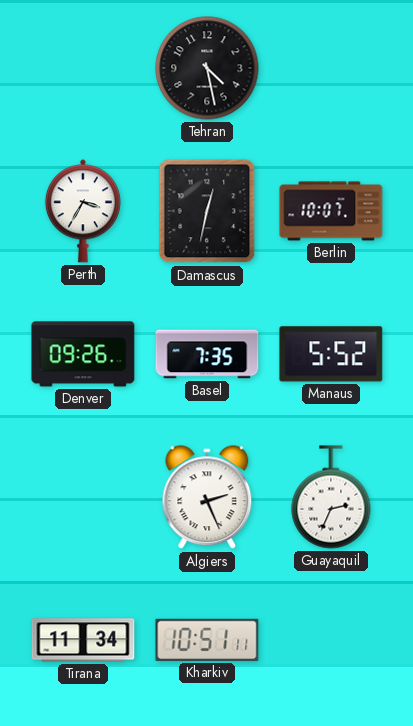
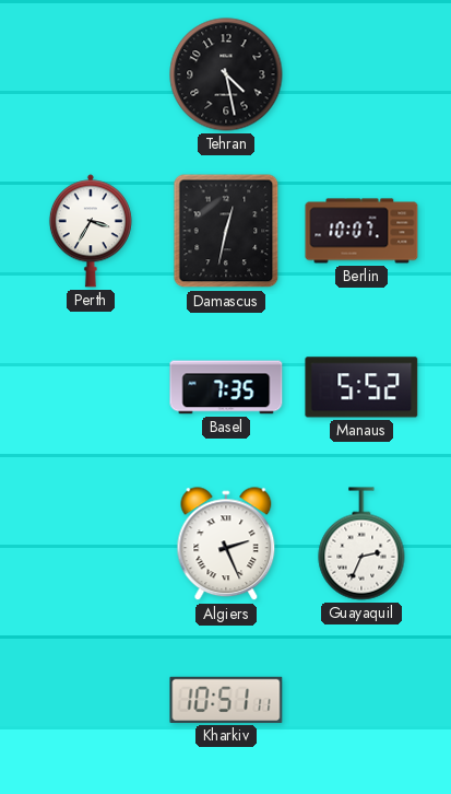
Denver: 09:26 -> none (83, 354)
Tirana: 11:34 -> none (83, 640)
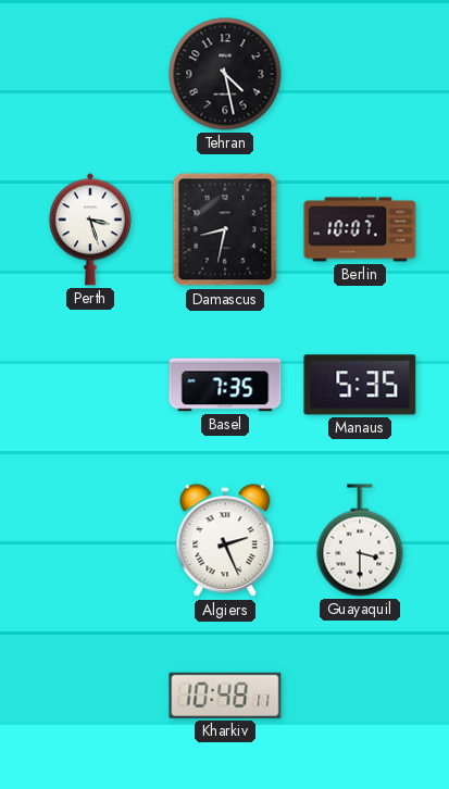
Perth: 3:35 -> 3:27 (90, 229)
Damascus: 12:32 -> 8:32 (225, 229)
Manaus: 5:52 -> 5:35 (360, 385)
Guayaquil: 2:34 -> 3:30 (360, 540)
Kharkiv: 10:51 -> 10:48 (225, 696)
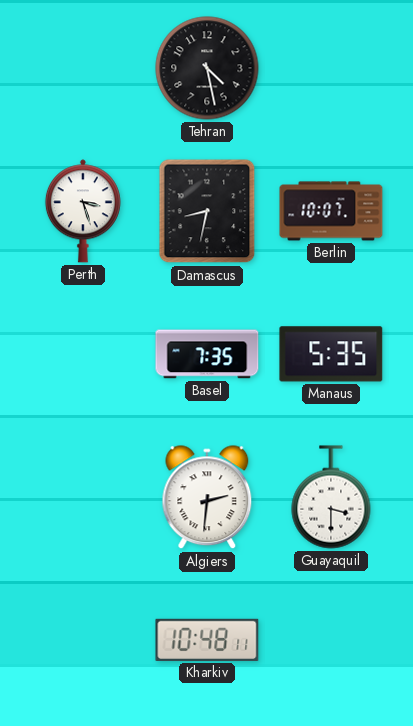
Algiers: 2:26 -> 2:31 (207, 498)
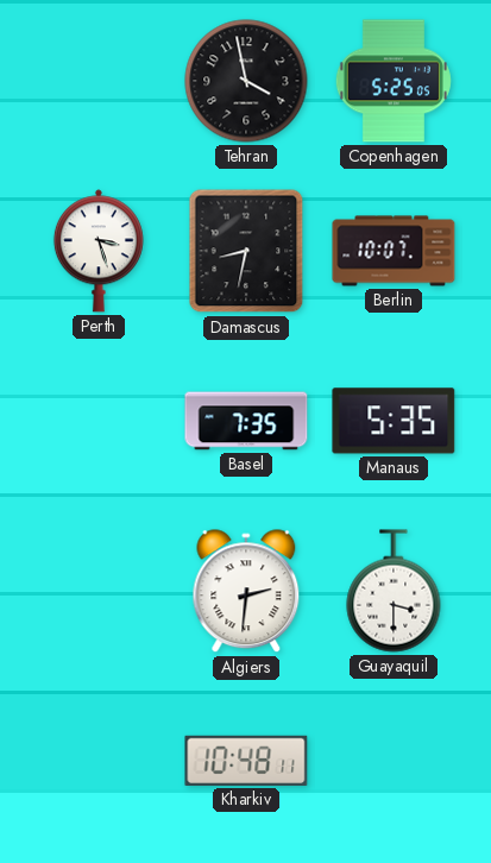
Tehran: 4:28 -> 3:58 (246, 81)
Copenhagen: none -> 5:25 (394, 81)
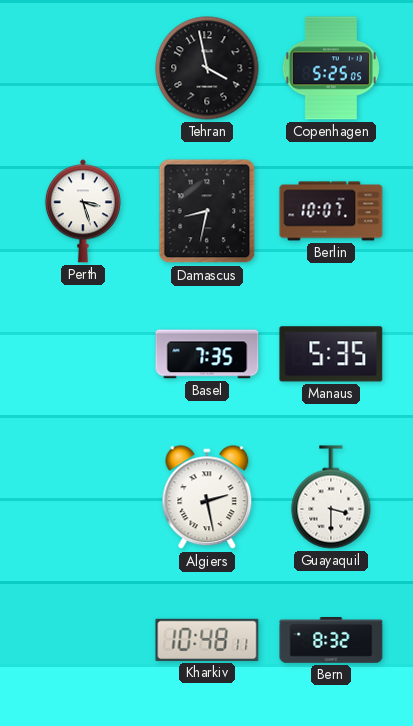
Algiers: 2:31 -> 2:28 (207, 498)
Bern: none -> 8:32 (331, 641)
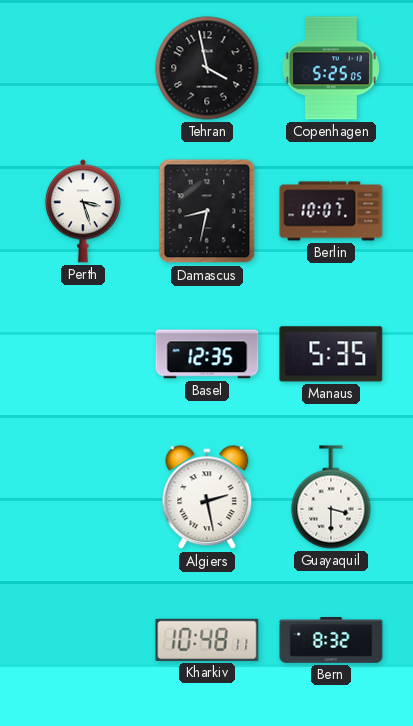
Basel: 7:35 -> 12:35 (207, 354)
